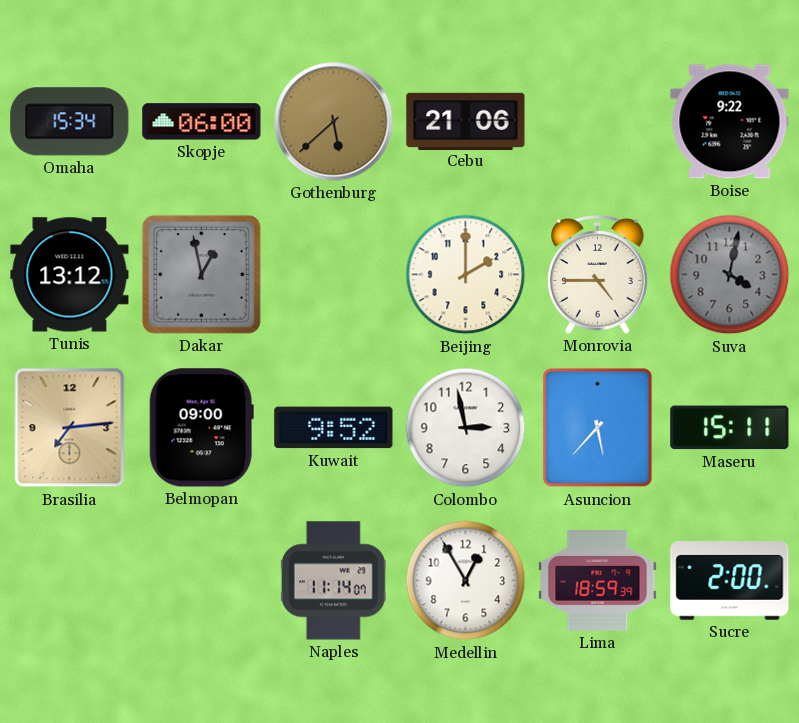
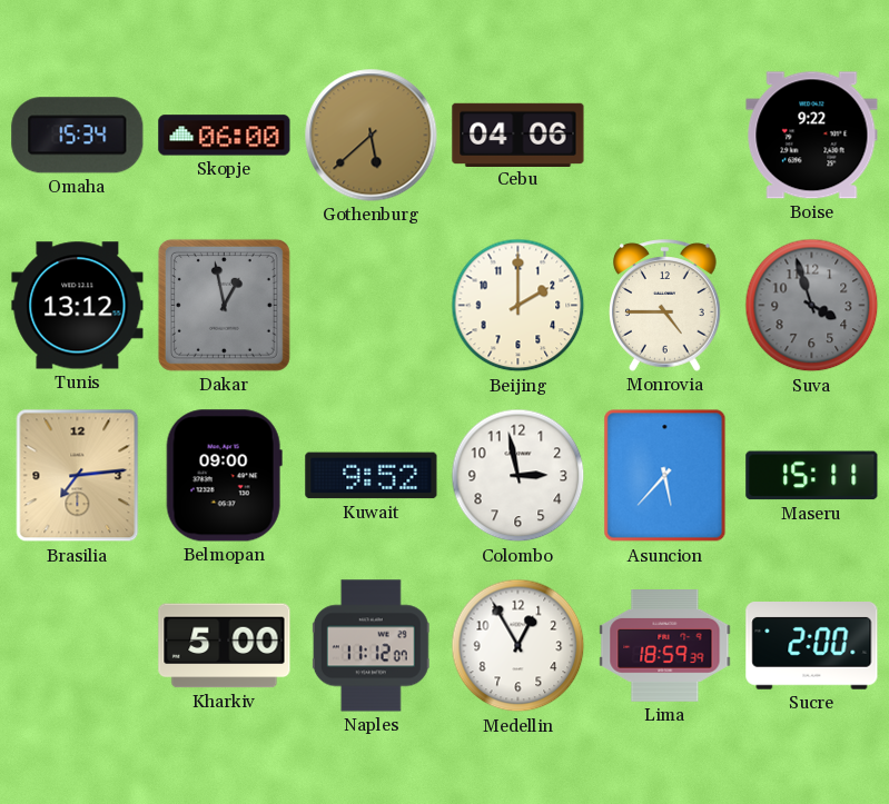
Cebu: 21:06 -> 04:06 (518, 135)
Suva: 4:02 -> 3:57 (812, 306)
Kharkiv: none -> 5:00 (225, 646)
Naples: 11:14 -> 11:12 (371, 646)
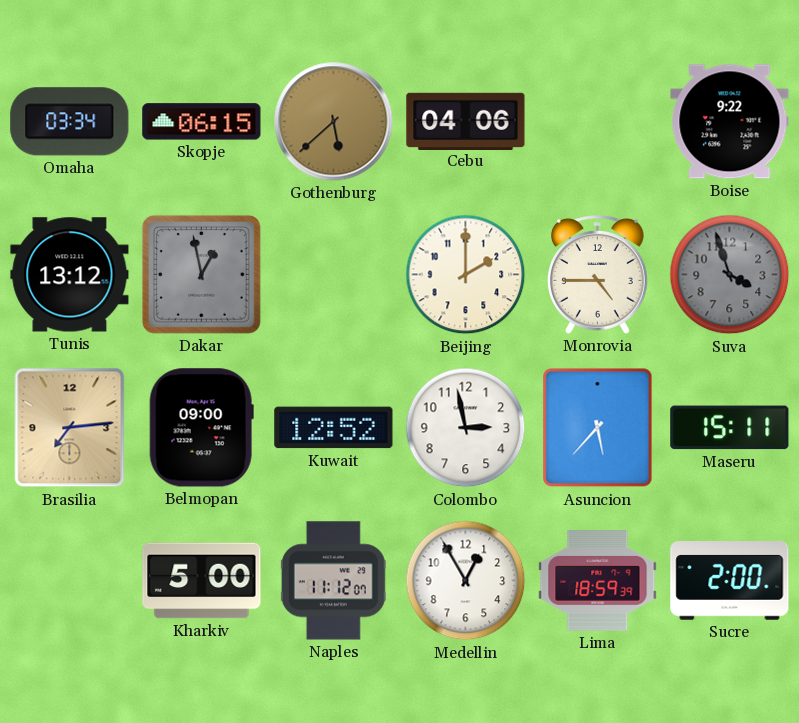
Omaha: 15:34 -> 03:34 (70, 122)
Skopje: 06:00 -> 06:15 (202, 122)
Kuwait: 9:52 -> 12:52 (334, 428)
